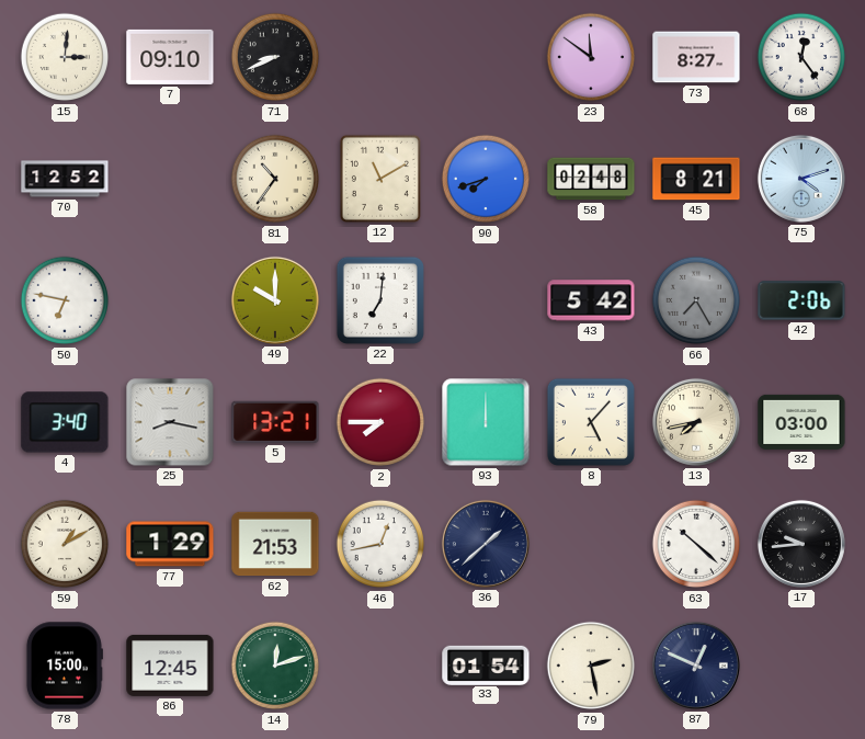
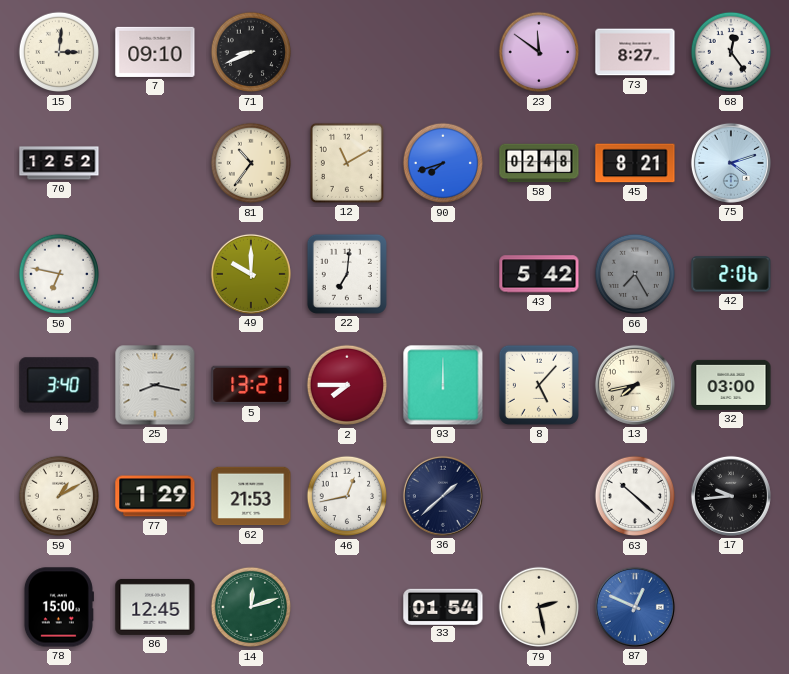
87 dial: navy -> blue (635, 607)
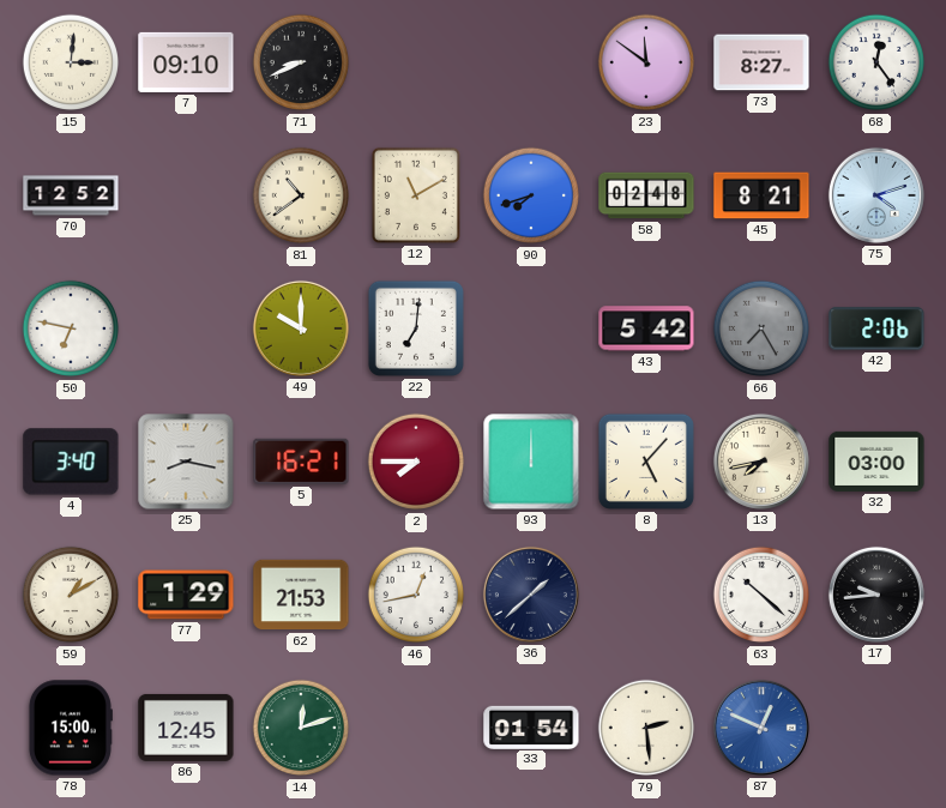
81: 10:36 -> 10:39 (301, 195)
5: 13:21 -> 16:21 (301, 462)
79: 2:28 -> 2:29 (646, 728)
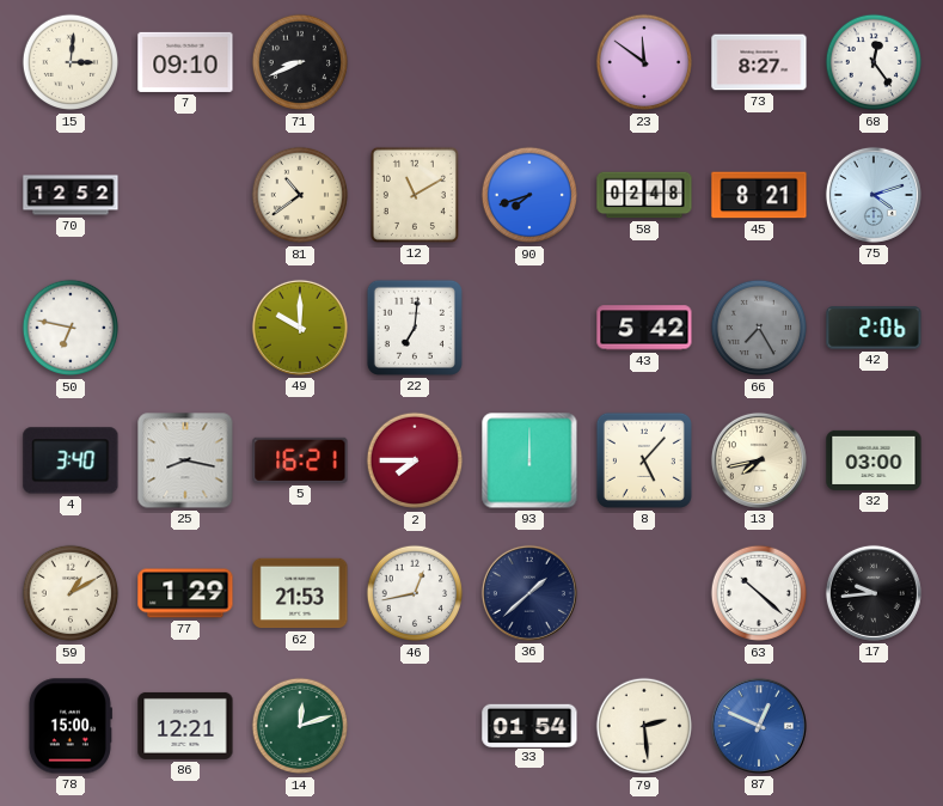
86: 12:45 -> 12:21 (185, 726)
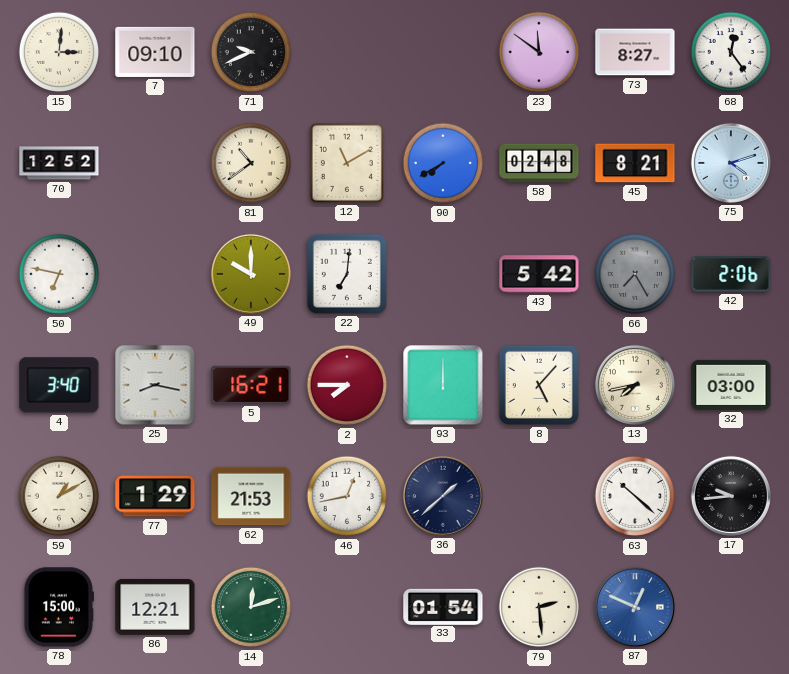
71: 8:41 -> 9:41 (251, 52)
90: 7:42 -> 7:40 (443, 163)
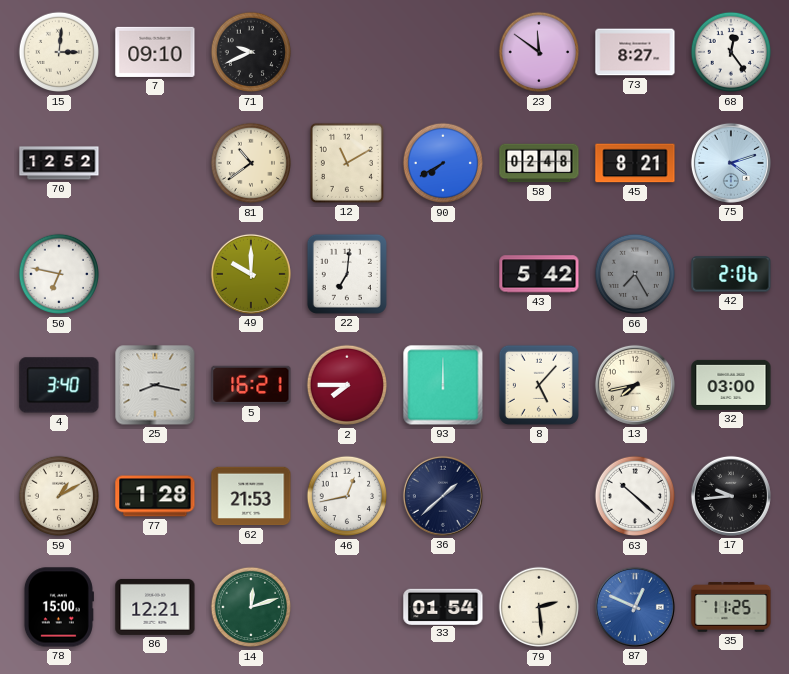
77: 1:29 -> 1:28 (155, 496)
35: none -> 11:25 (731, 607)
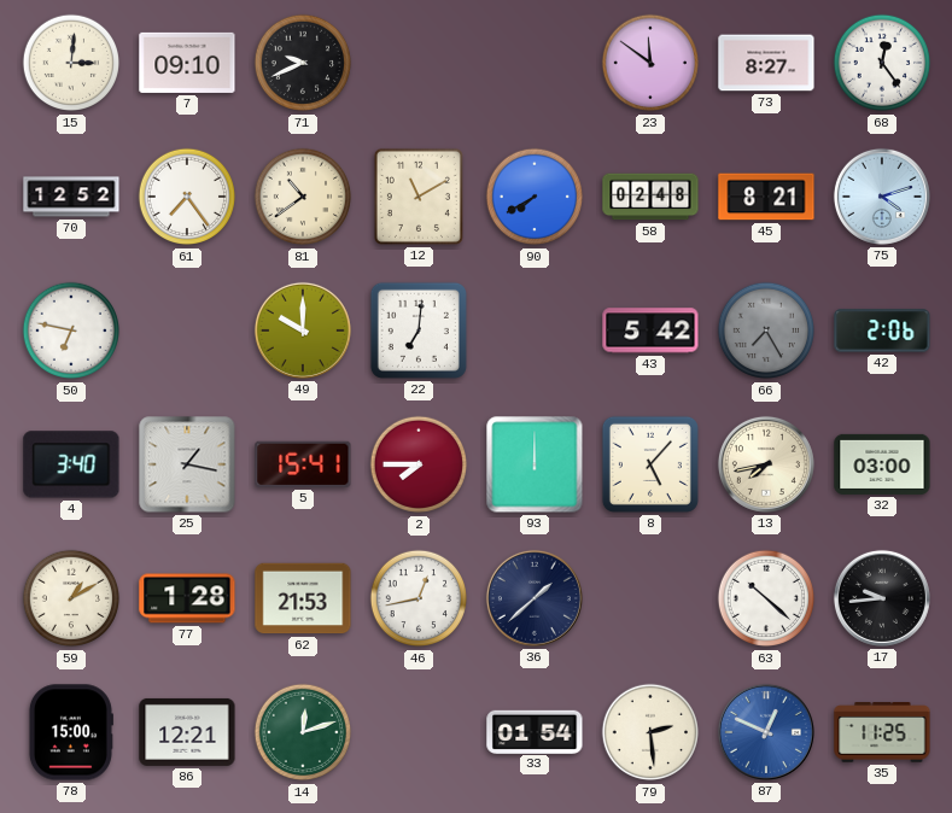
61: none -> 7:24 (187, 197)
25: 8:17 -> 1:17 (187, 464)
5: 16:21 -> 15:41 (303, 464)
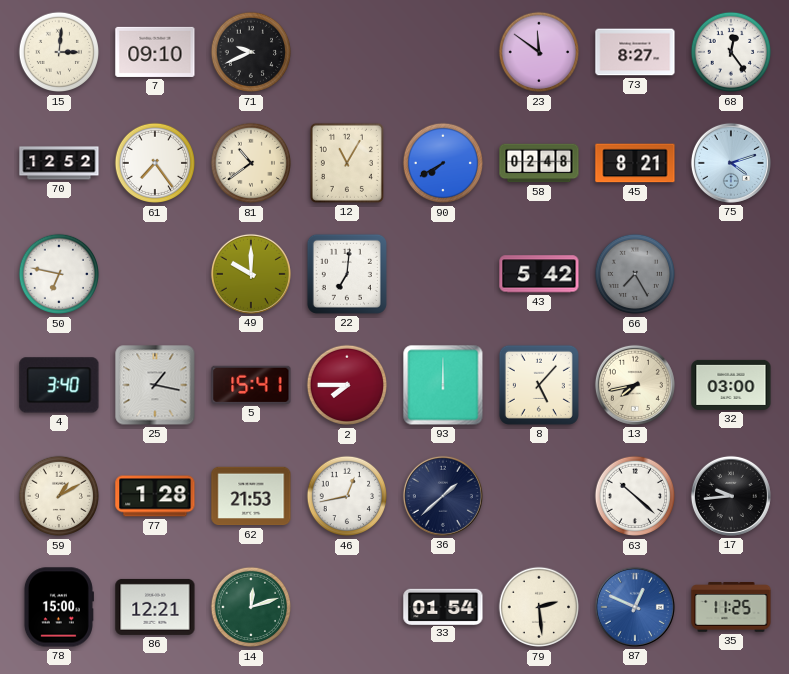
12: 11:10 -> 11:05 (347, 163)
42: 2:06 -> none (882, 331)
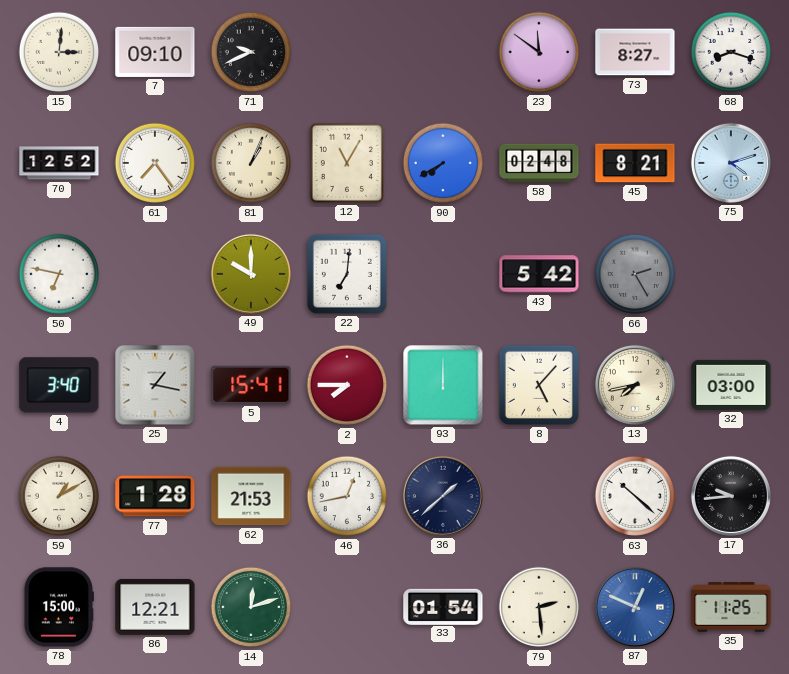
68: 12:24 -> 8:18 (731, 52)
81: 10:39 -> 1:04 (251, 163)
66: 7:25 -> 2:25 (635, 274)
